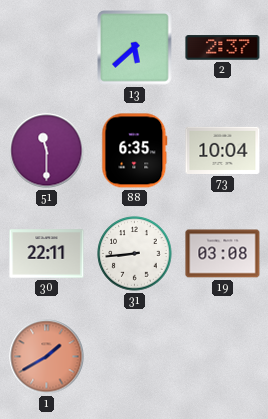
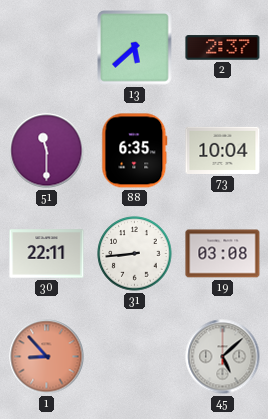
1: 1:40 -> 8:53 (47, 357)
45: none -> 5:08 (223, 357)
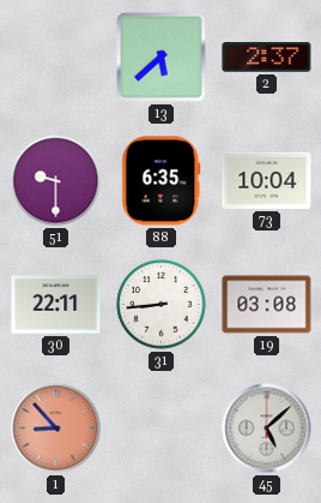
51: 11:30 -> 9:30 (56, 181)
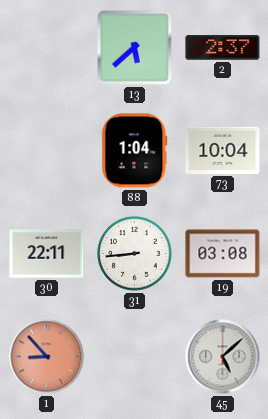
51: 9:30 -> none (56, 181)
88: 6:35 -> 1:04 (135, 151)
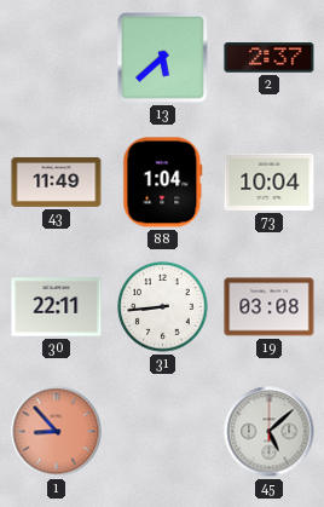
43: none -> 11:49 (57, 182)
